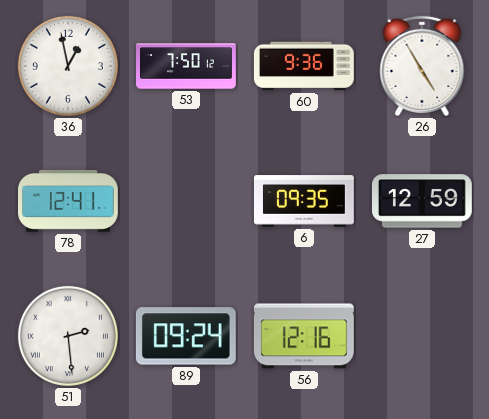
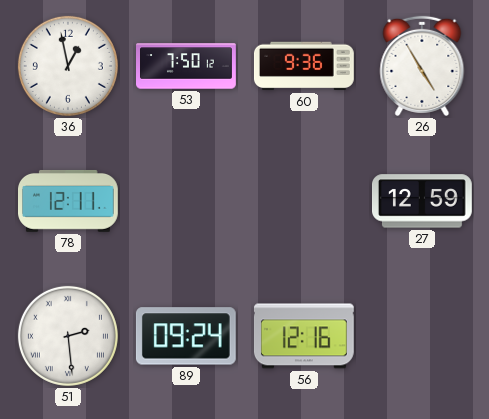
78: 12:41 -> 12:11 (69, 201)
6: 09:35 -> none (305, 201)
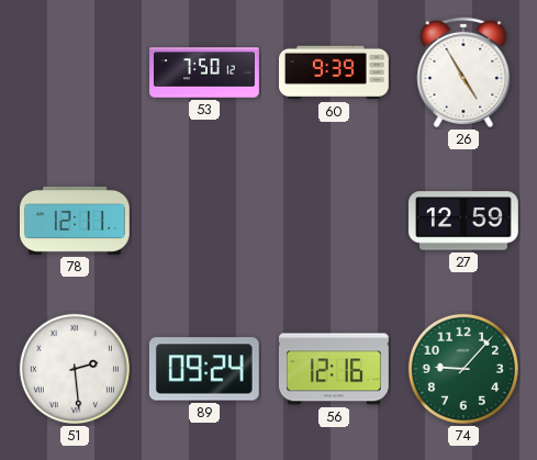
36: 12:58 -> none (68, 66)
60: 9:36 -> 9:39 (334, 72)
74: none -> 9:07 (463, 369)
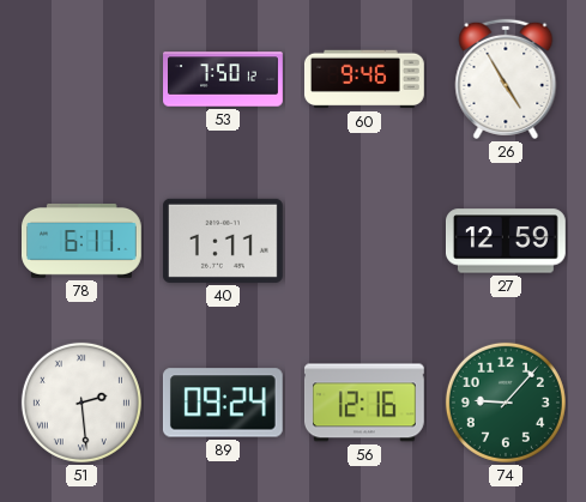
60: 9:39 -> 9:46 (364, 79)
78: 12:11 -> 6:11 (83, 241)
40: none -> 1:11 (223, 241)
